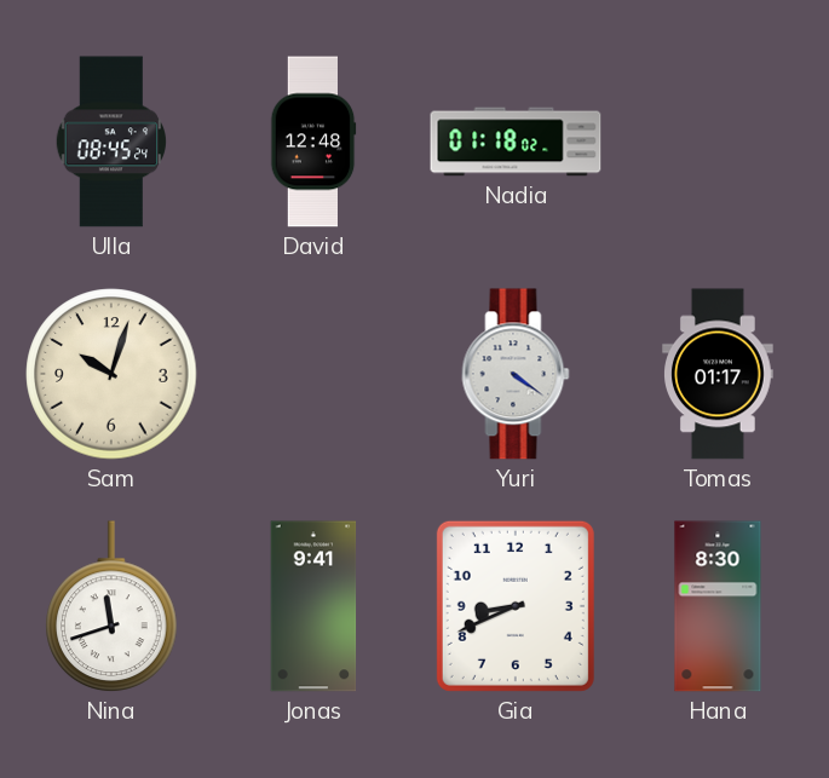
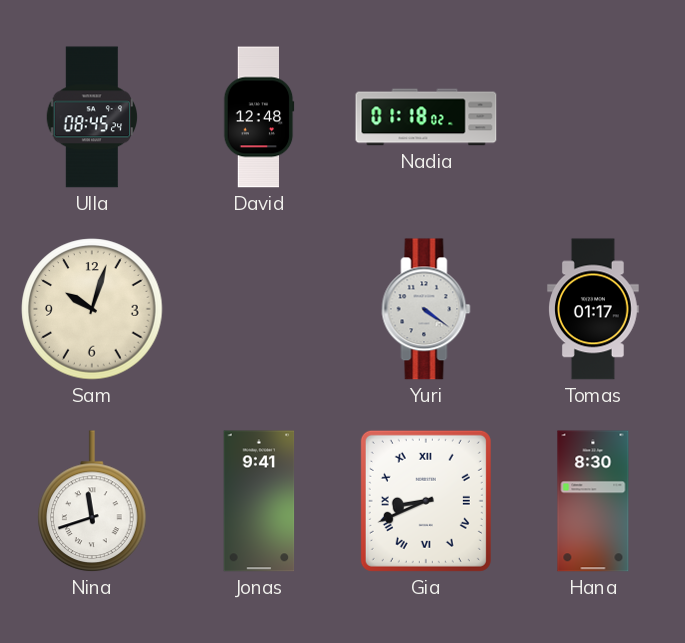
Gia numerals: Arabic -> Roman (426, 501)
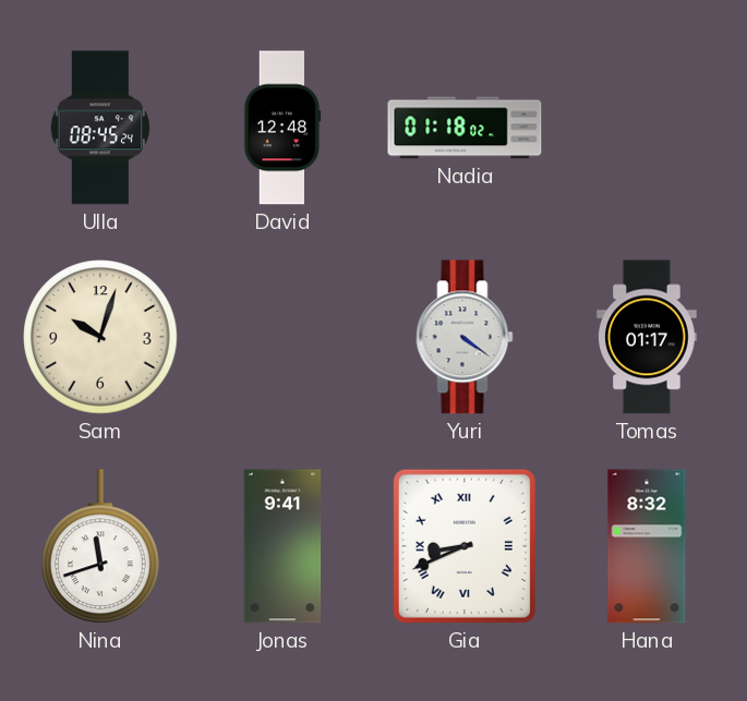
Hana: 8:30 -> 8:32 (647, 546)
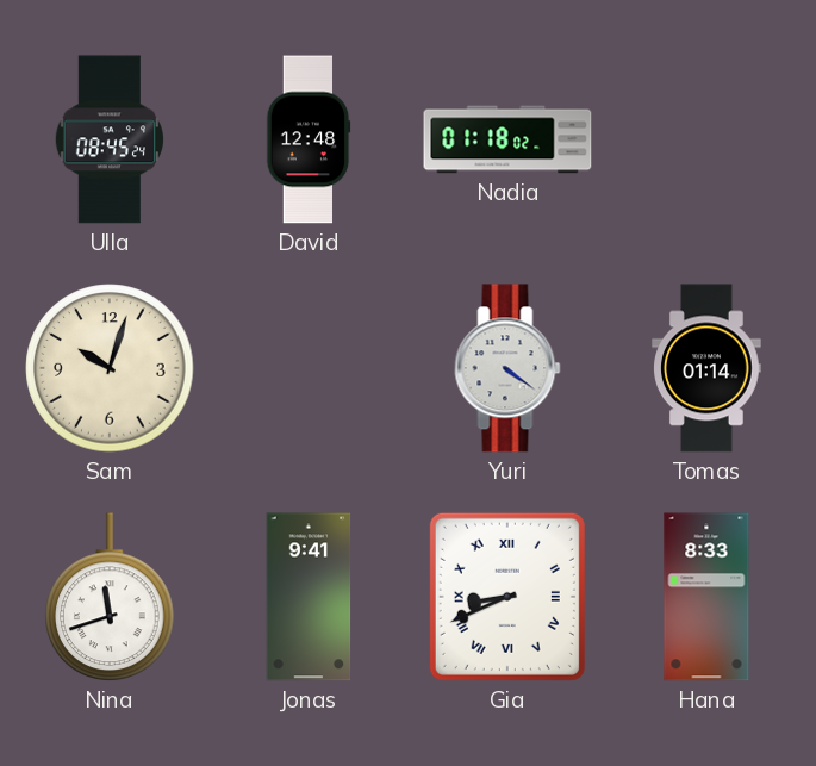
Tomas: 01:17 -> 01:14 (708, 368)
Hana: 8:32 -> 8:33 (706, 597)
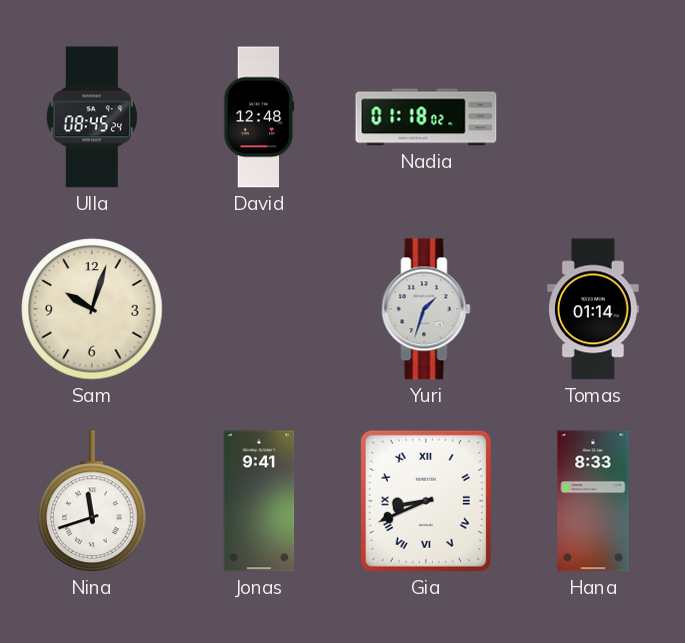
Yuri: 4:21 -> 1:33 (426, 309)
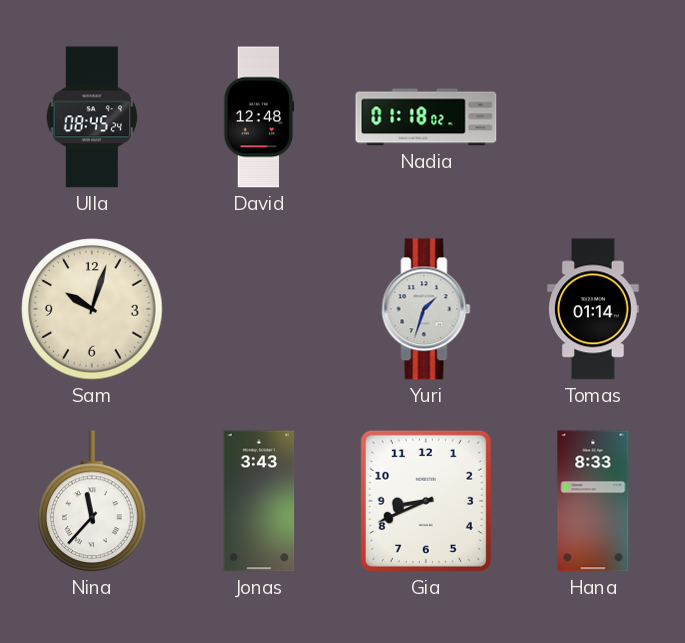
Nina: 11:42 -> 11:37 (92, 501)
Jonas: 9:41 -> 3:43 (259, 501)
Gia numerals: Roman -> Arabic (426, 501)
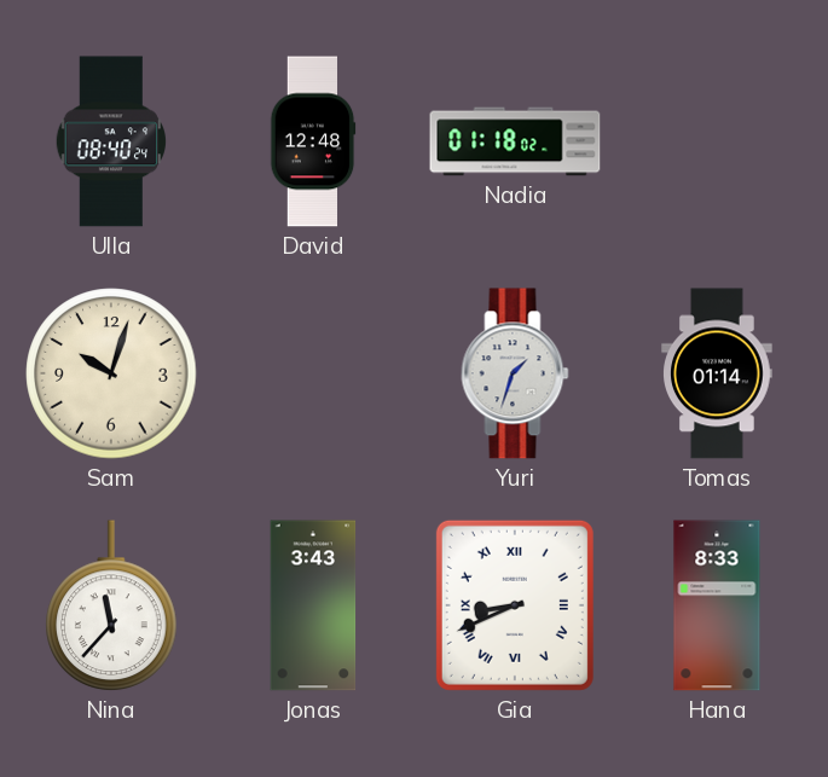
Ulla: 08:45 -> 08:40 (110, 141)
Gia numerals: Arabic -> Roman (515, 605)
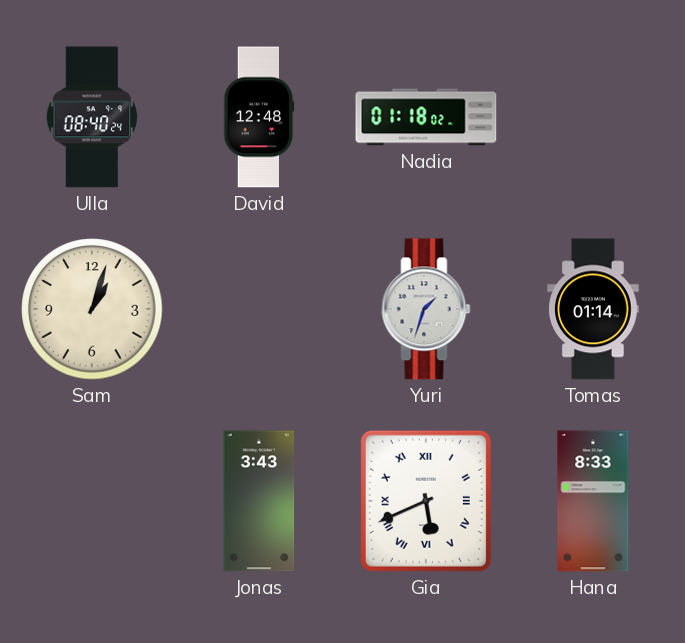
Sam: 10:03 -> 1:03 (92, 309)
Nina: 11:37 -> none (111, 605)
Gia: 8:41 -> 5:41 (426, 501)
